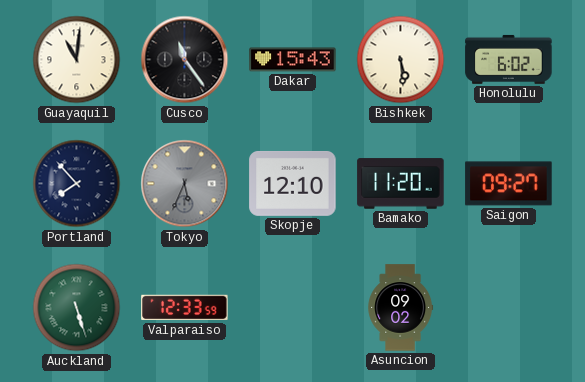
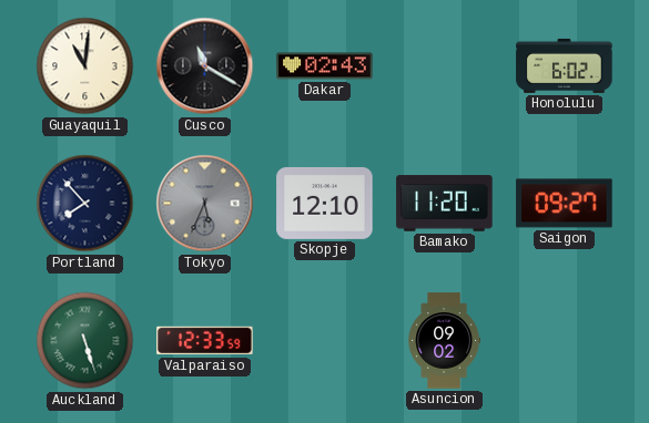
Cusco: 11:24 -> 11:20 (205, 66)
Dakar: 15:43 -> 02:43 (325, 66)
Bishkek: 5:29 -> none (401, 60)
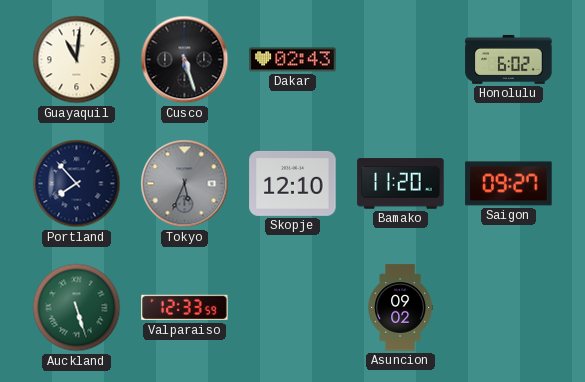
Cusco: 11:20 -> 5:27 (185, 60)
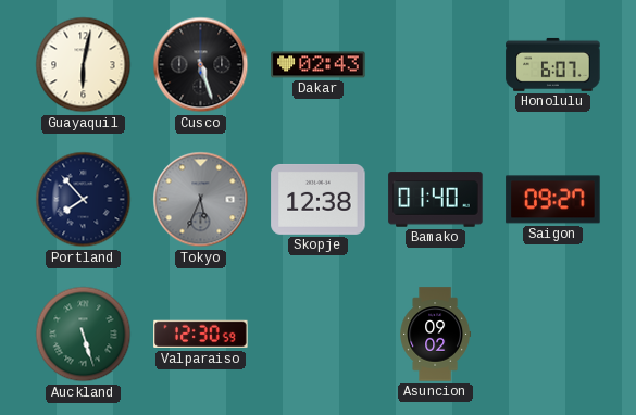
Guayaquil: 11:01 -> 6:02 (84, 65)
Honolulu: 6:02 -> 6:07 (553, 64)
Skopje: 12:10 -> 12:38 (319, 199)
Bamako: 11:20 -> 01:40 (436, 200)
Valparaiso: 12:33 -> 12:30 (201, 335)
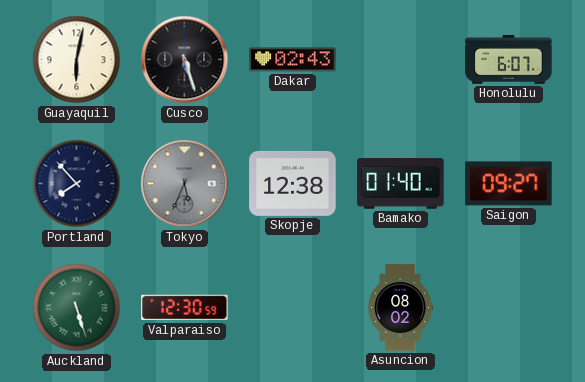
Asuncion: 09:02 -> 08:02 (401, 308)
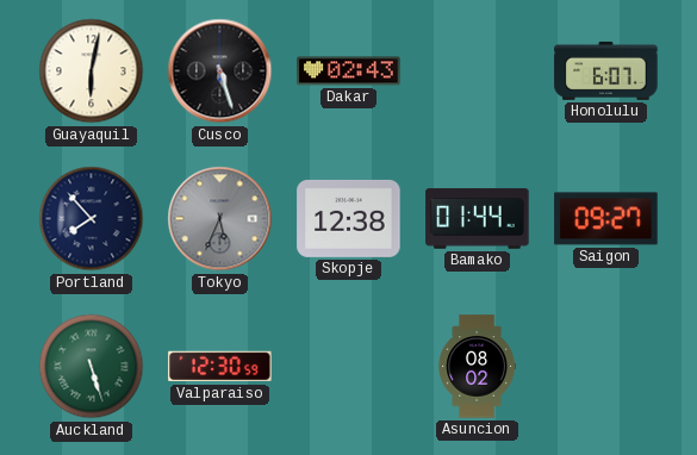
Bamako: 01:40 -> 01:44 (478, 219)
